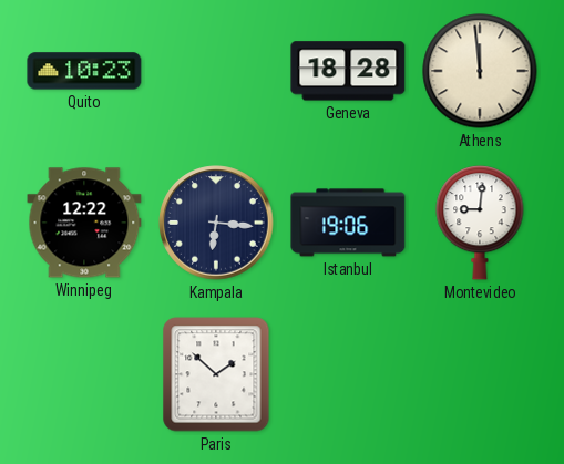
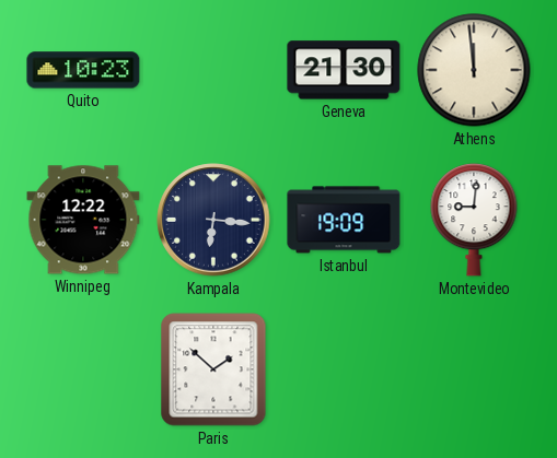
Geneva: 18:28 -> 21:30 (344, 70)
Istanbul: 19:06 -> 19:09 (344, 220)
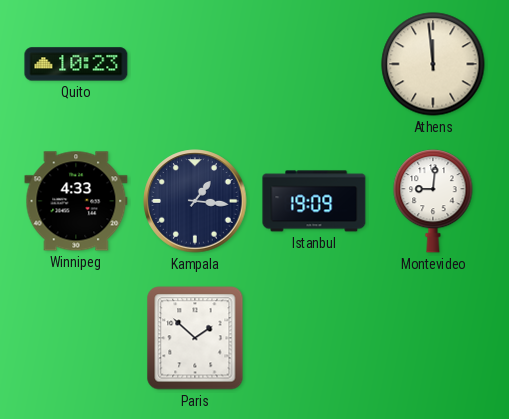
Geneva: 21:30 -> none (344, 70)
Winnipeg: 12:22 -> 4:33 (76, 201)
Kampala: 6:16 -> 1:16 (195, 201)
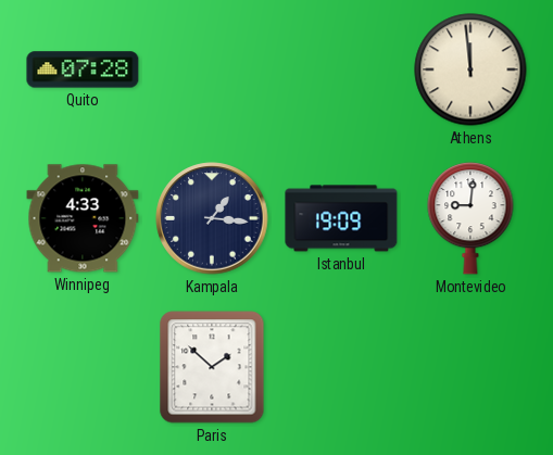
Quito: 10:23 -> 07:28 (83, 69)
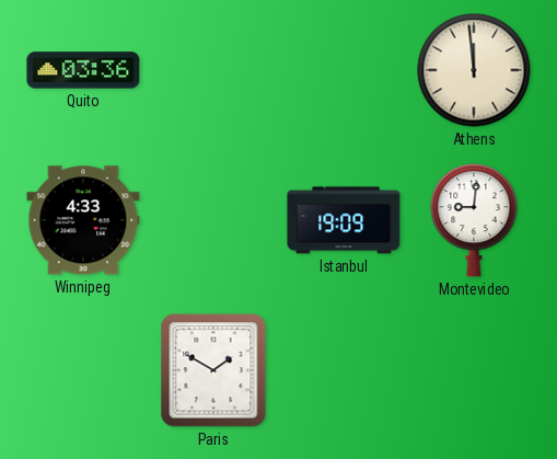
Quito: 07:28 -> 03:36 (83, 70)
Kampala: 1:16 -> none (212, 218)
Paris: 1:52 -> 1:50 (213, 370)
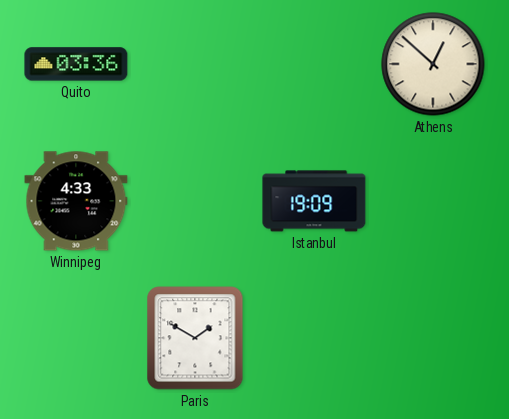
Athens: 11:59 -> 12:52 (433, 64)
Montevideo: 9:01 -> none (474, 220)
